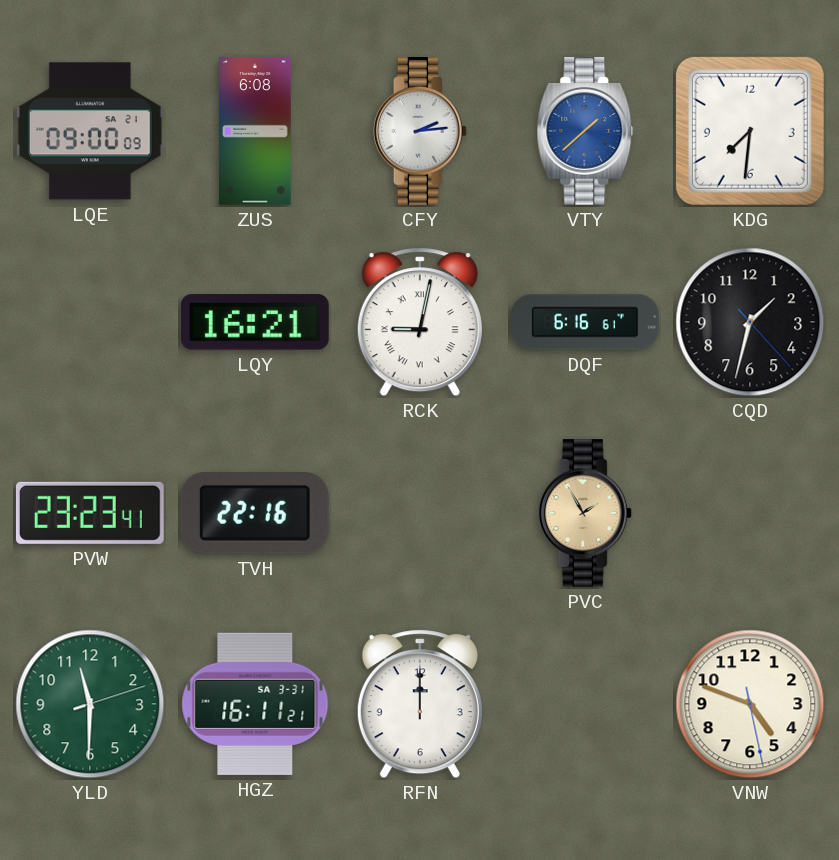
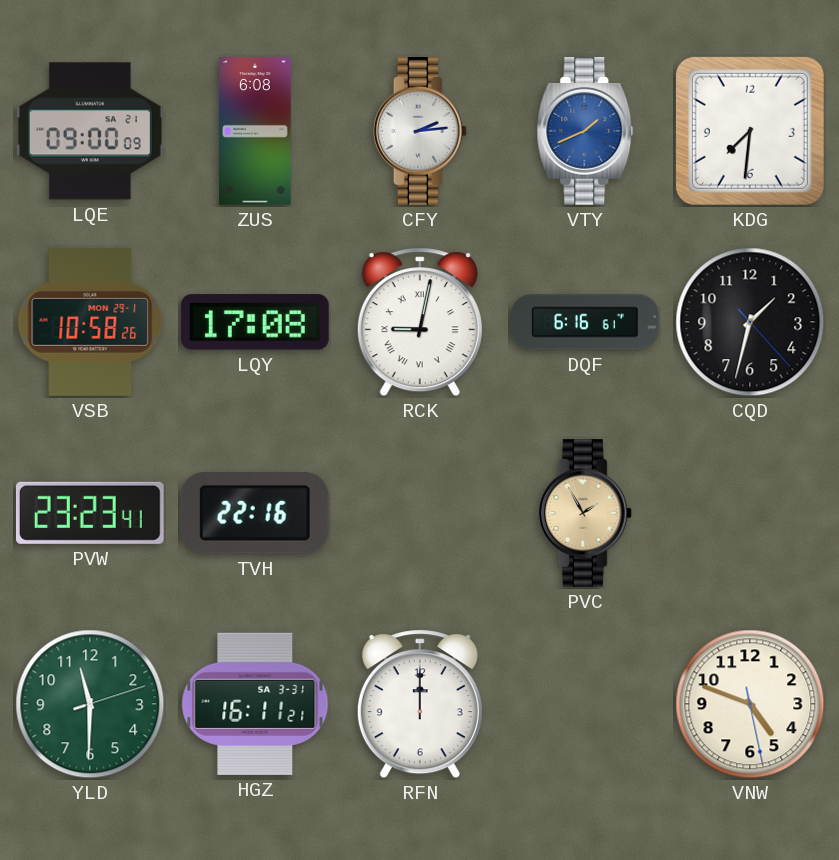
VTY: 1:38 -> 1:41 (585, 132)
VSB: none -> 10:58 (90, 322)
LQY: 16:21 -> 17:08 (255, 322)
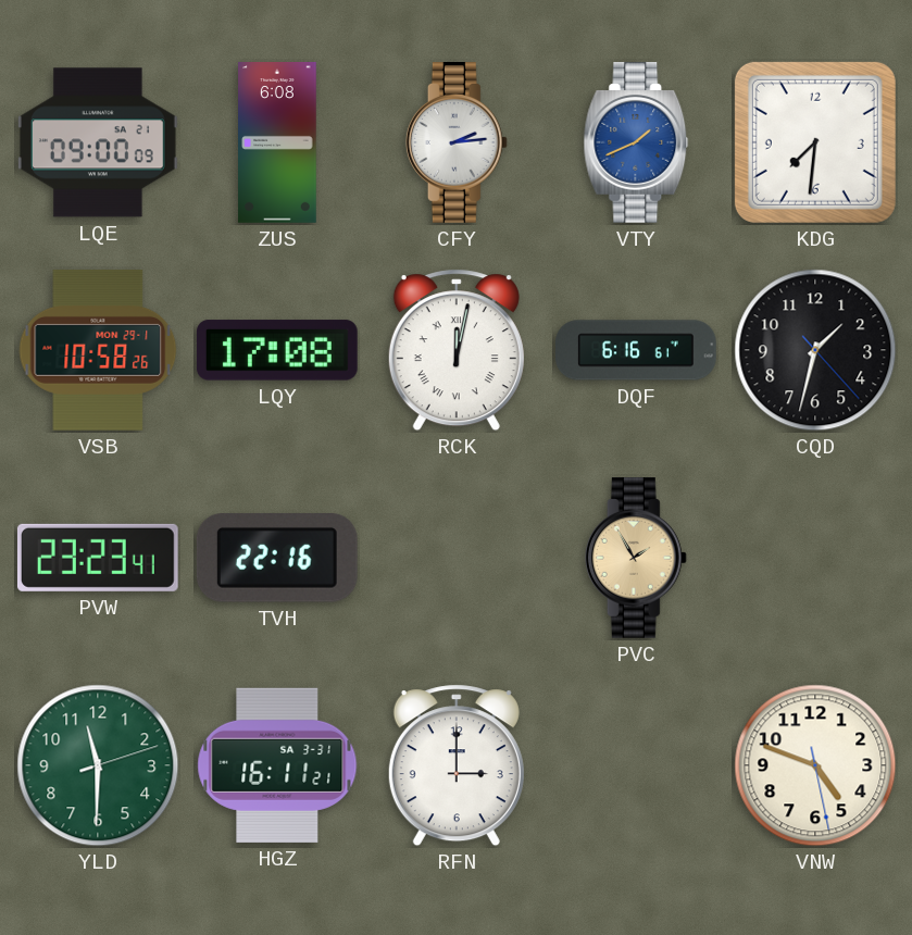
RCK: 9:02 -> 12:02 (457, 350)
RFN: 12:00 -> 3:00 (457, 765)
